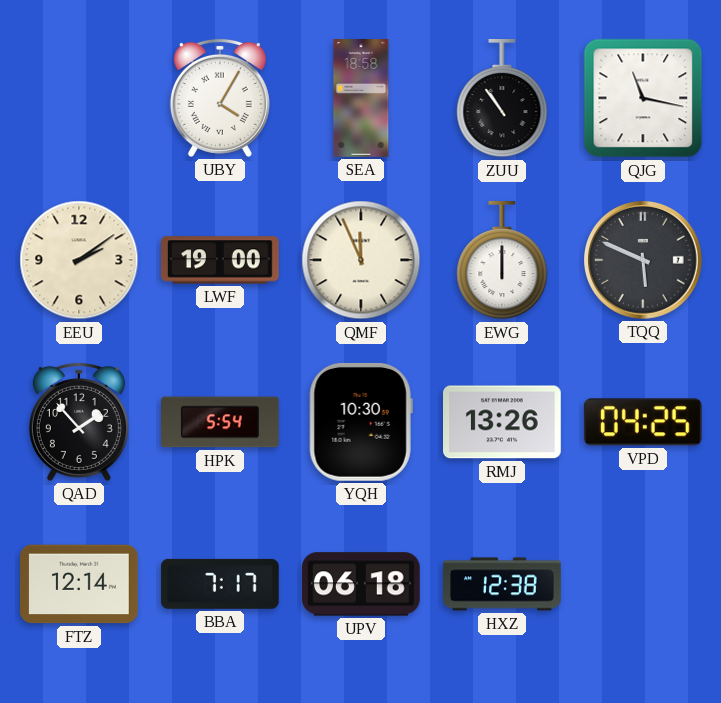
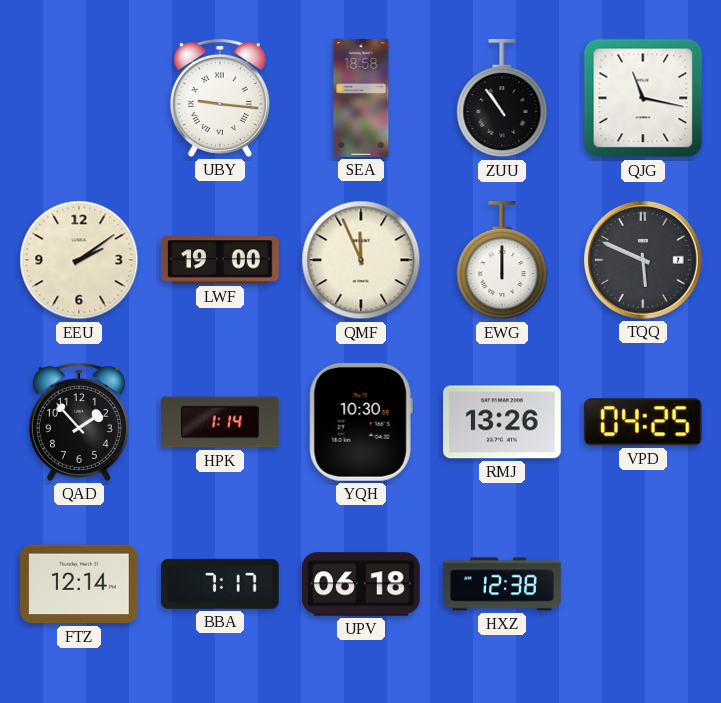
UBY: 4:05 -> 9:16 (220, 98)
HPK: 5:54 -> 1:14 (221, 422)
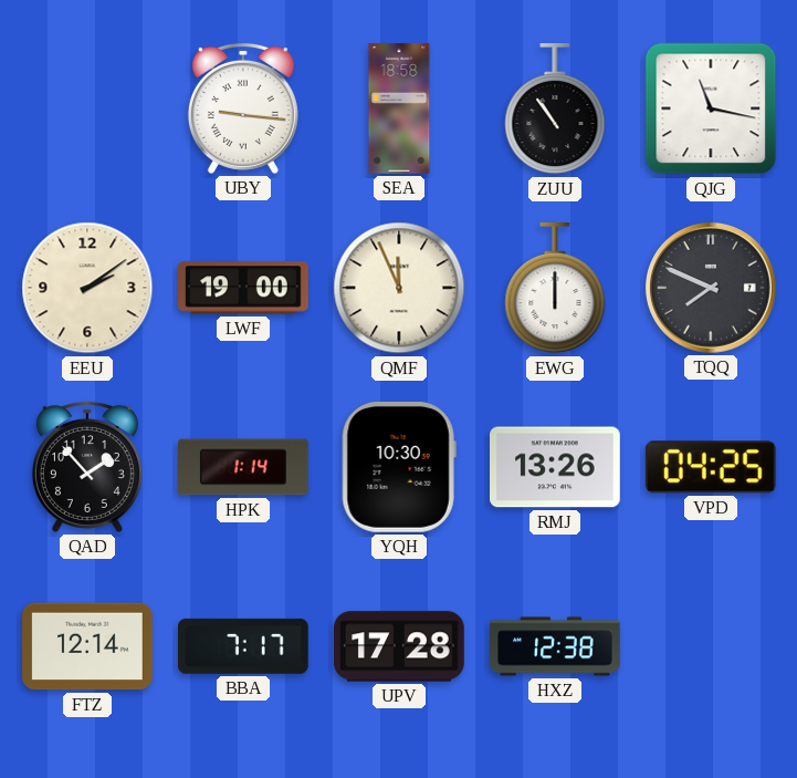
TQQ: 5:49 -> 7:49 (712, 289)
UPV: 06:18 -> 17:28 (400, 646)
